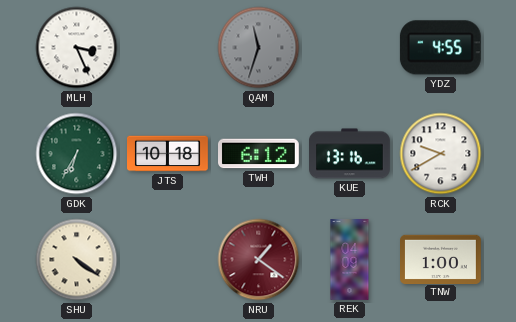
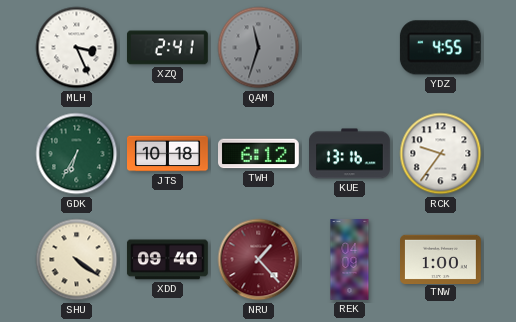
XZQ: none -> 2:41 (168, 48)
RCK: 9:40 -> 9:36 (441, 154)
XDD: none -> 09:40 (167, 260)
NRU: 1:21 -> 1:23 (259, 260)
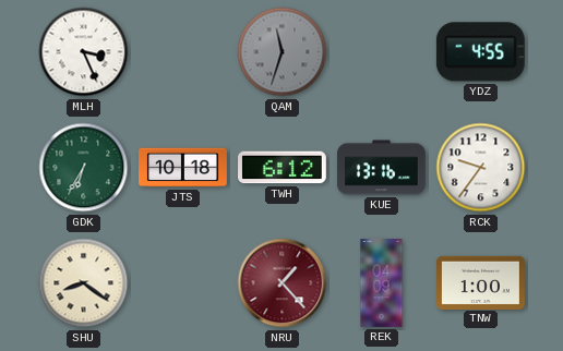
XZQ: 2:41 -> none (168, 48)
SHU: 4:21 -> 8:21 (84, 283)
XDD: 09:40 -> none (167, 260)
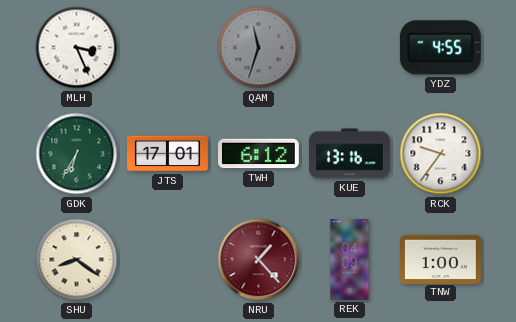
JTS: 10:18 -> 17:01 (168, 154)
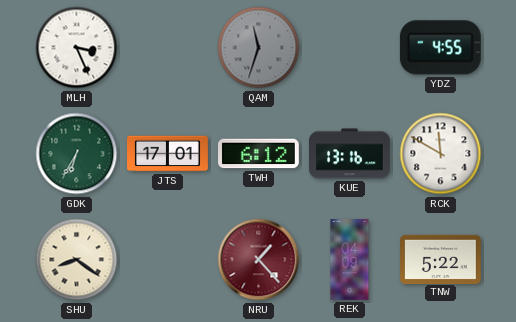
RCK: 9:36 -> 11:50 (441, 154)
TNW: 1:00 -> 5:22 (441, 259)
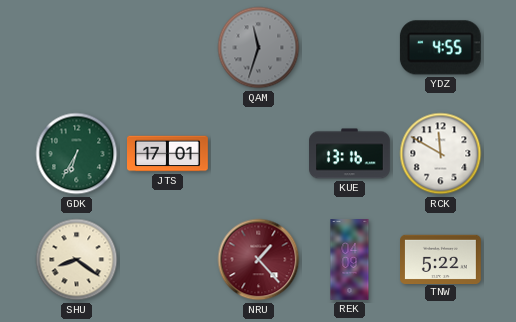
MLH: 3:26 -> none (77, 48)
TWH: 6:12 -> none (259, 154)
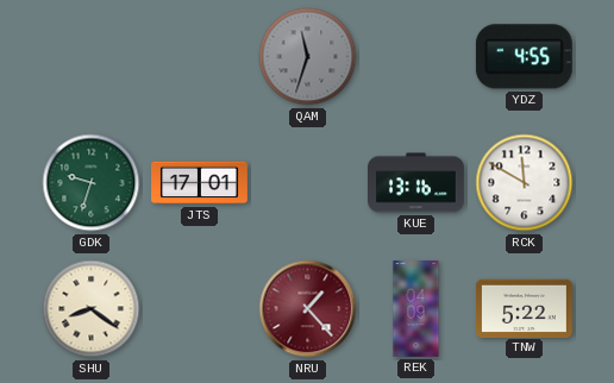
GDK: 6:35 -> 9:33 (92, 183)
